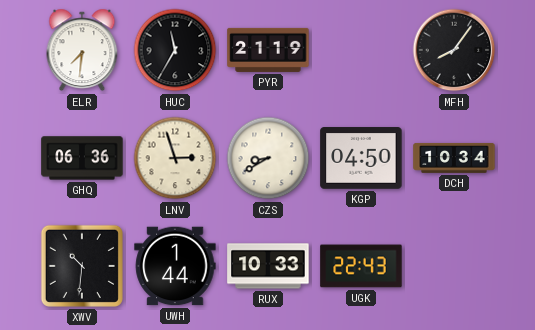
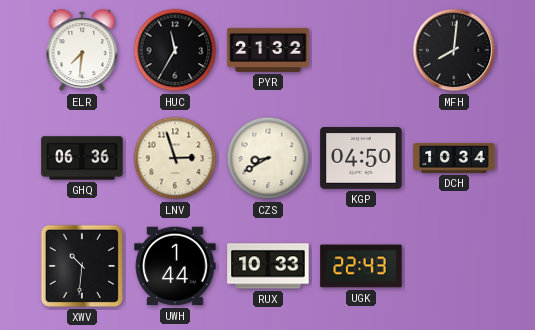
PYR: 21:19 -> 21:32 (268, 50)
MFH: 8:06 -> 8:01 (454, 50)
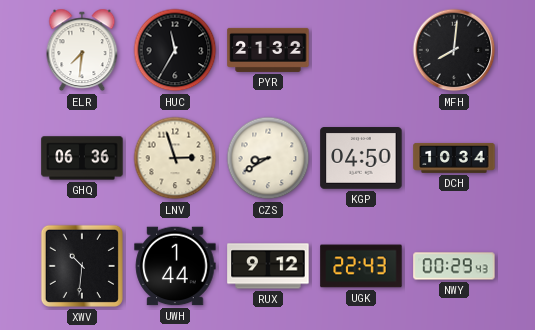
RUX: 10:33 -> 9:12 (268, 266)
NWY: none -> 00:29 (454, 266)
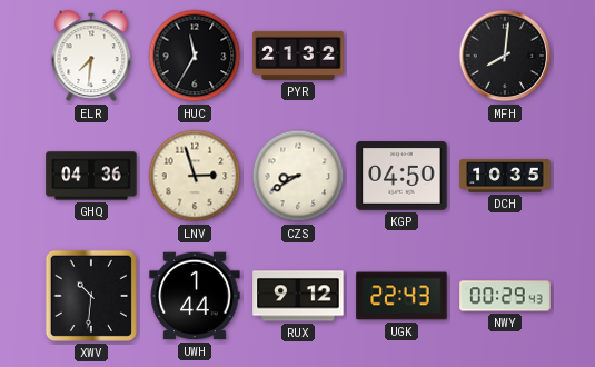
GHQ: 06:36 -> 04:36 (91, 176)
DCH: 10:34 -> 10:35 (505, 176)
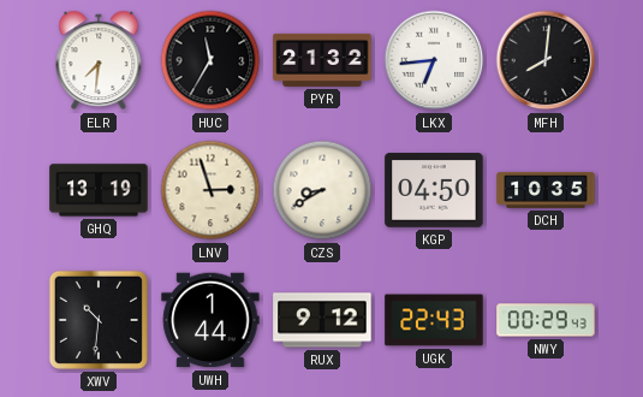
LKX: none -> 6:44 (434, 60)
GHQ: 04:36 -> 13:19 (99, 190)
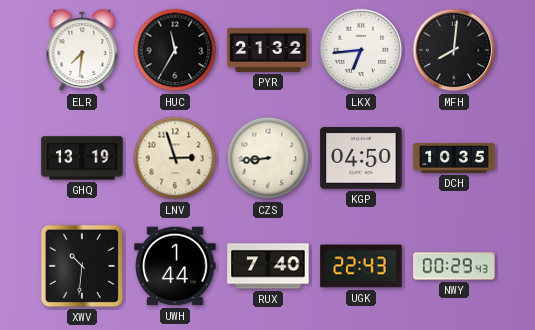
CZS: 8:40 -> 8:44 (268, 158)
RUX: 9:12 -> 7:40 (268, 266)
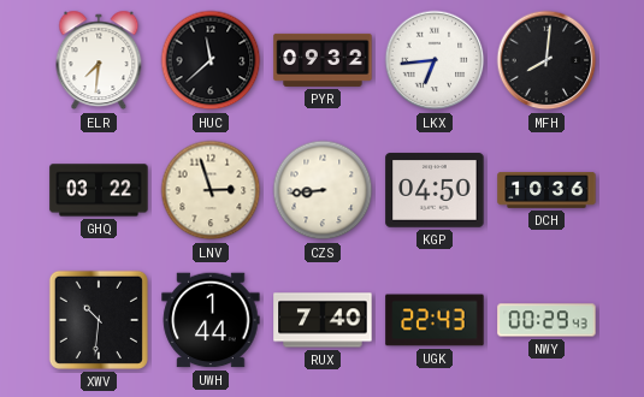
HUC: 11:35 -> 11:38 (211, 60)
PYR: 21:32 -> 09:32 (323, 60)
GHQ: 13:19 -> 03:22 (99, 190)
DCH: 10:35 -> 10:36 (546, 190)
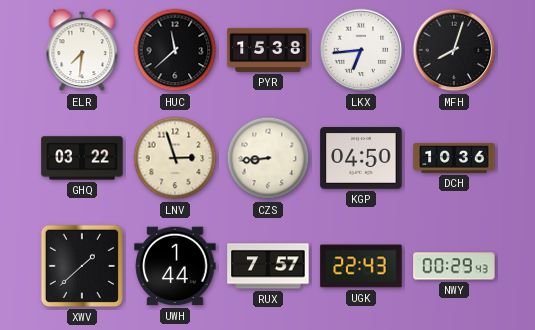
PYR: 09:32 -> 15:38 (268, 50)
MFH: 8:01 -> 8:03 (454, 50)
XWV: 10:31 -> 1:38 (82, 266)
RUX: 7:40 -> 7:57 (268, 266)
